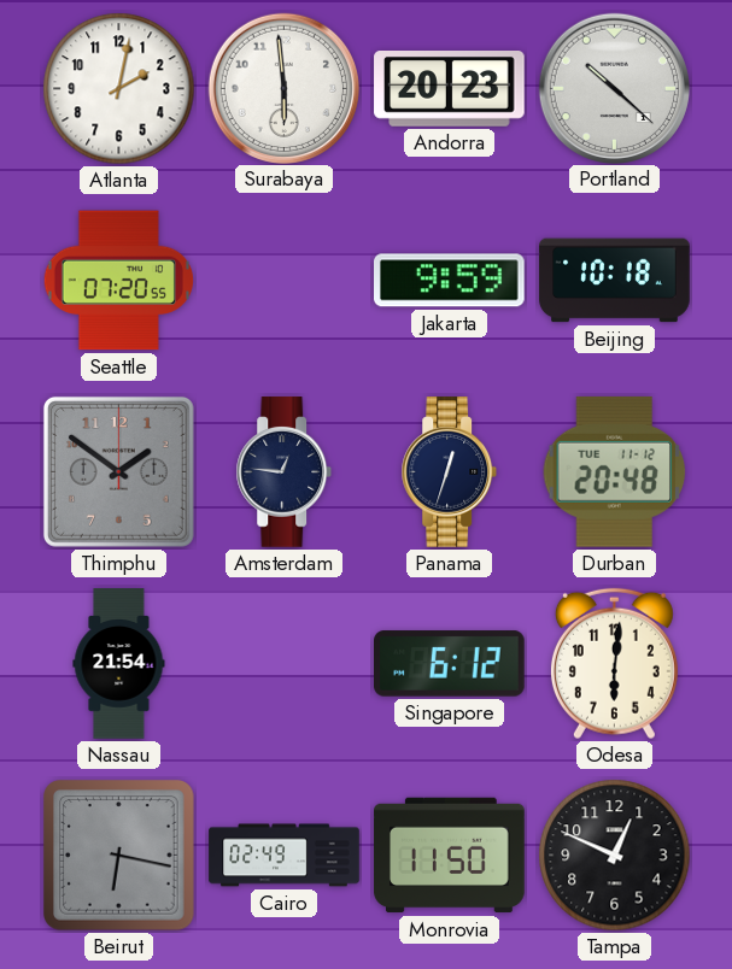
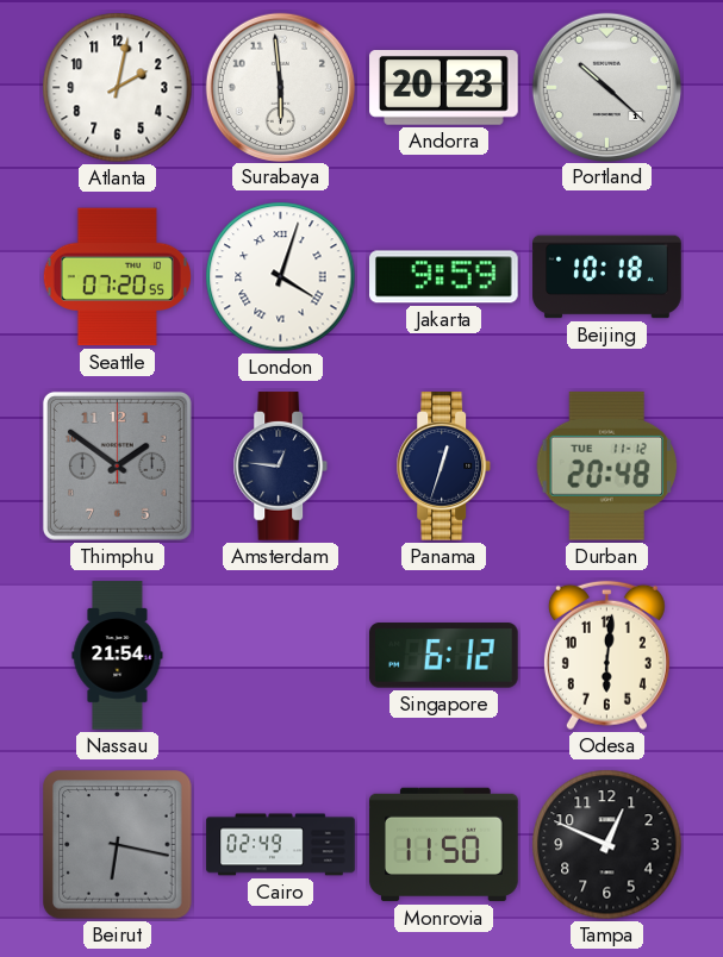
London: none -> 4:03 (281, 277)
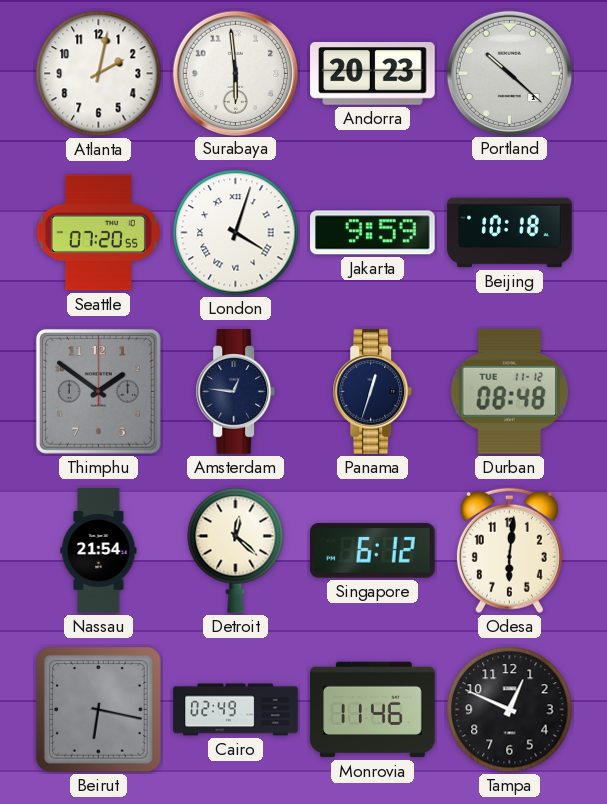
Durban: 20:48 -> 08:48 (510, 391)
Detroit: none -> 12:22 (236, 550)
Monrovia: 11:50 -> 11:46 (373, 710)
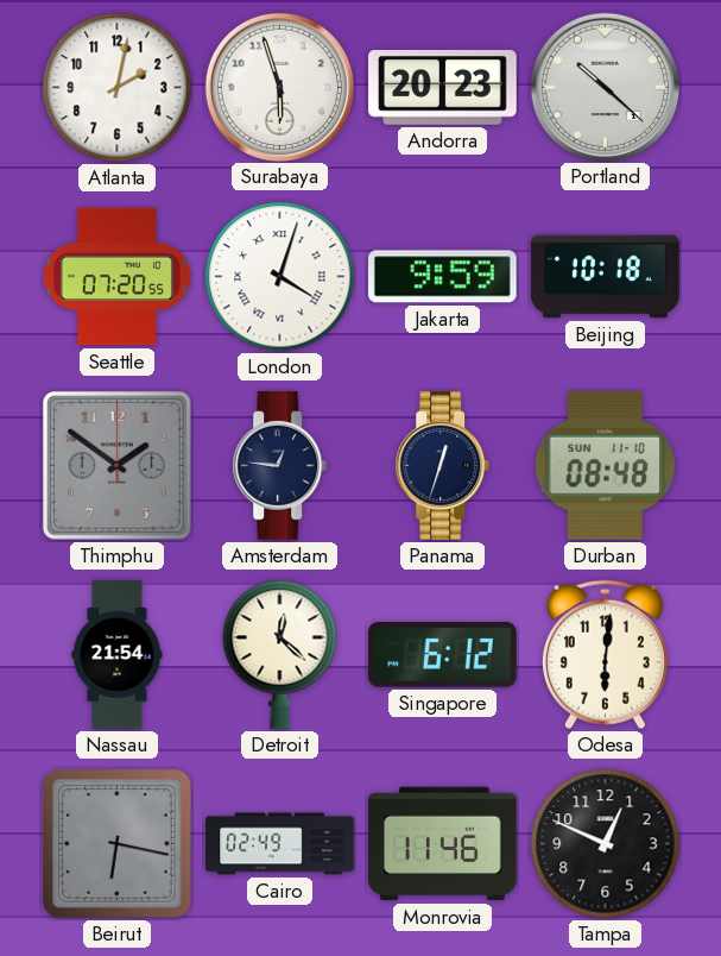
Surabaya: 5:59 -> 5:57 (279, 87)
Durban date: TUE 11-12 -> SUN 11-10 (606, 465)
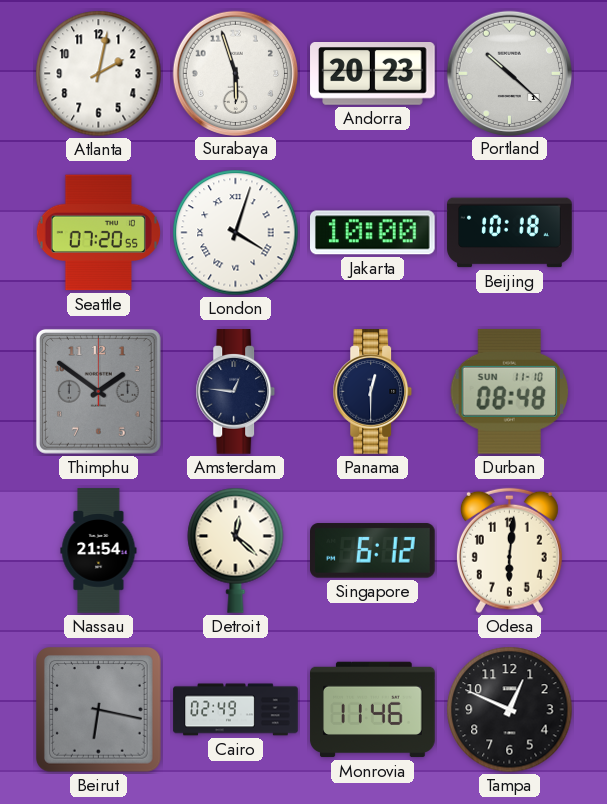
Jakarta: 9:59 -> 10:00 (373, 233)
Panama: 12:33 -> 12:30 (373, 392)
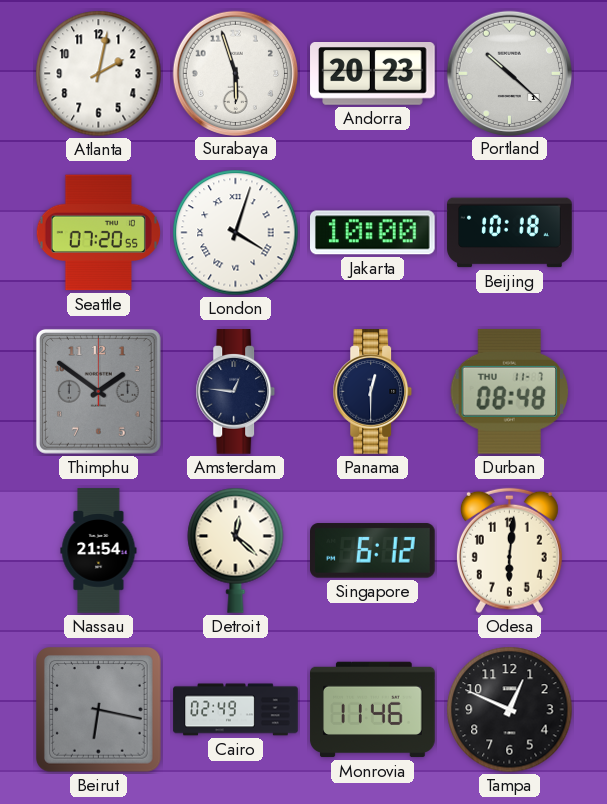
Durban date: SUN 11-10 -> THU 11-7 (510, 391)
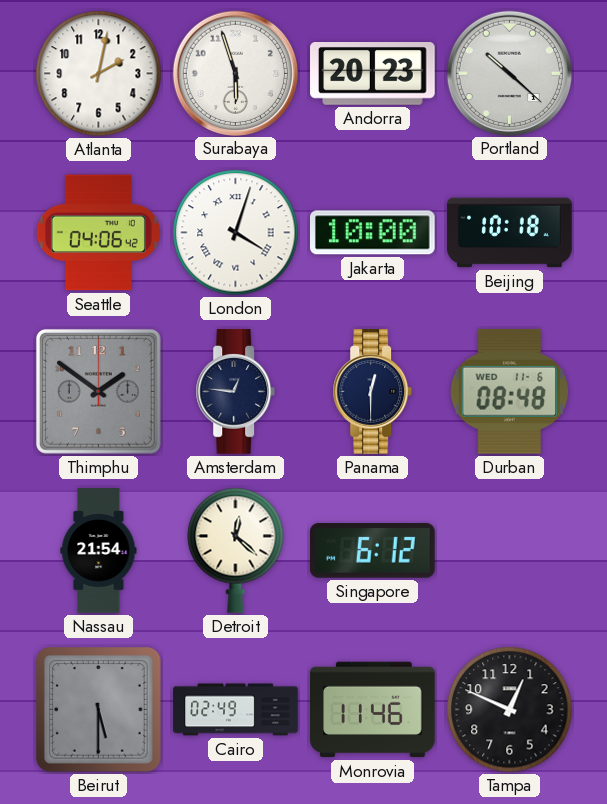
Seattle: 07:20 -> 04:06 (98, 233)
Durban date: THU 11-7 -> WED 11-6 (510, 391)
Odesa: 6:01 -> none (509, 551)
Beirut: 6:17 -> 5:30 (99, 710)
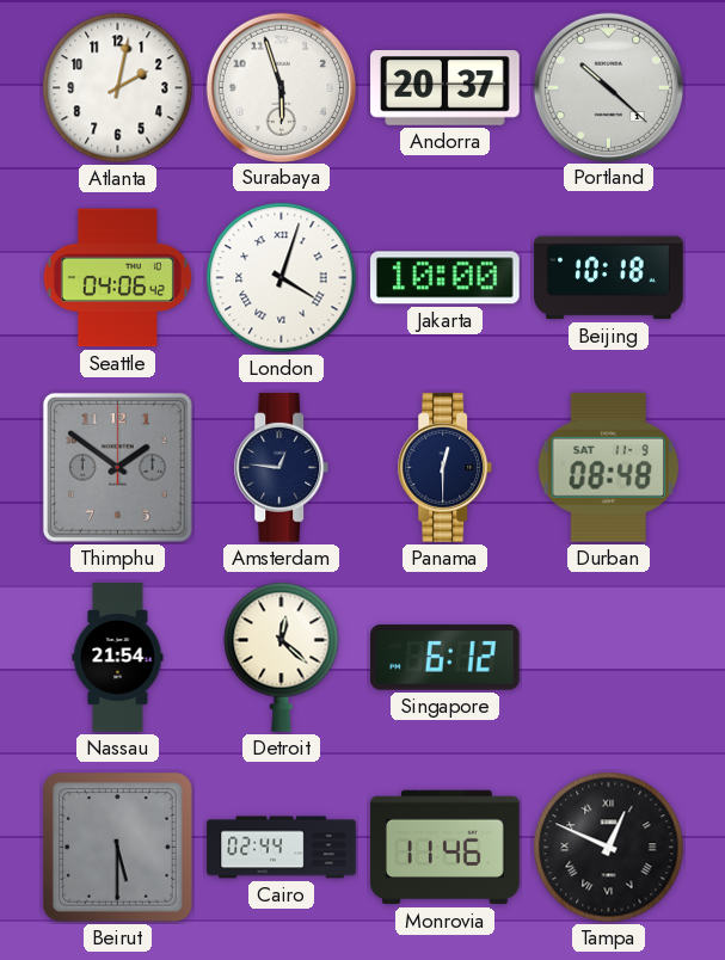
Andorra: 20:23 -> 20:37 (446, 88)
Durban date: WED 11-6 -> SAT 11-9 (609, 467)
Cairo: 02:49 -> 02:44 (282, 848)
Tampa numerals: Arabic -> Roman (609, 848)
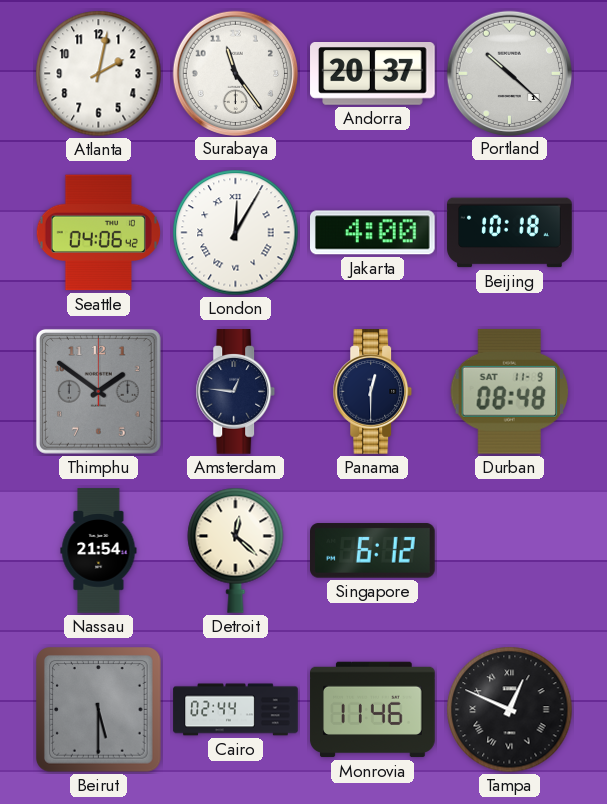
Surabaya: 5:57 -> 11:24 (235, 73)
London: 4:03 -> 12:05 (236, 233)
Jakarta: 10:00 -> 4:00 (373, 233)
